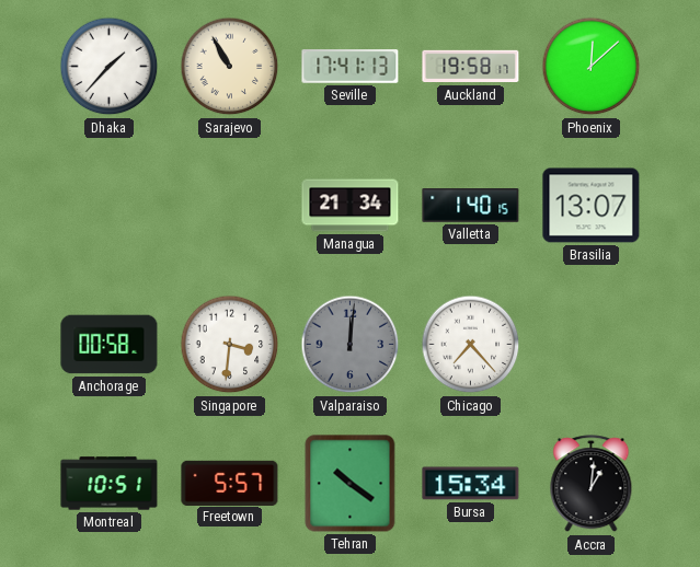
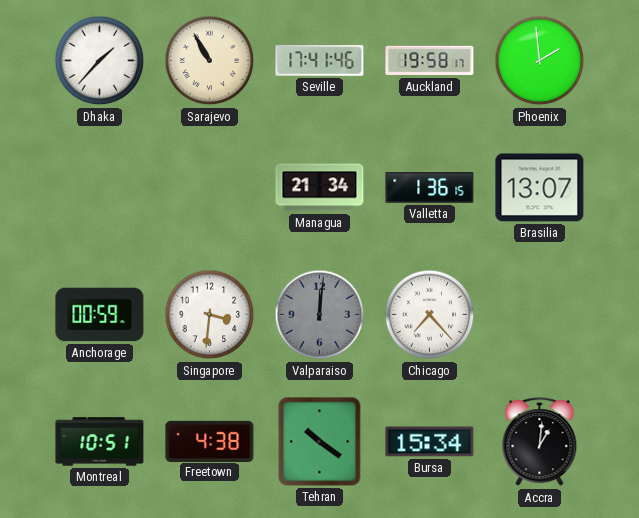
Seville: 17:41:13 -> 17:41:46 (320, 61)
Phoenix: 12:08 -> 1:59 (540, 61)
Valletta: 1:40 -> 1:36 (430, 188)
Anchorage: 00:58 -> 00:59 (100, 315)
Freetown: 5:57 -> 4:38 (210, 441)
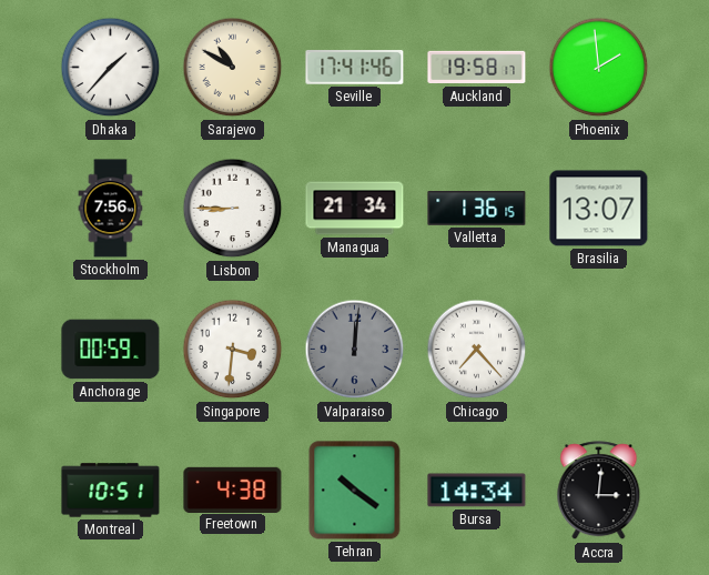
Sarajevo: 10:55 -> 10:50 (233, 68)
Stockholm: none -> 7:56 (111, 209)
Lisbon: none -> 8:45 (233, 209)
Bursa: 15:34 -> 14:34 (477, 491)
Accra: 1:01 -> 3:01 (599, 491)
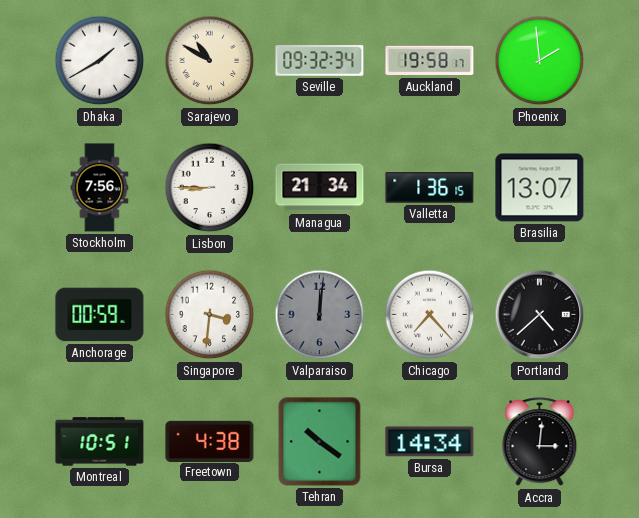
Dhaka: 1:37 -> 1:40 (100, 61)
Seville: 17:41 -> 09:32 (320, 61)
Portland: none -> 4:38 (540, 315)
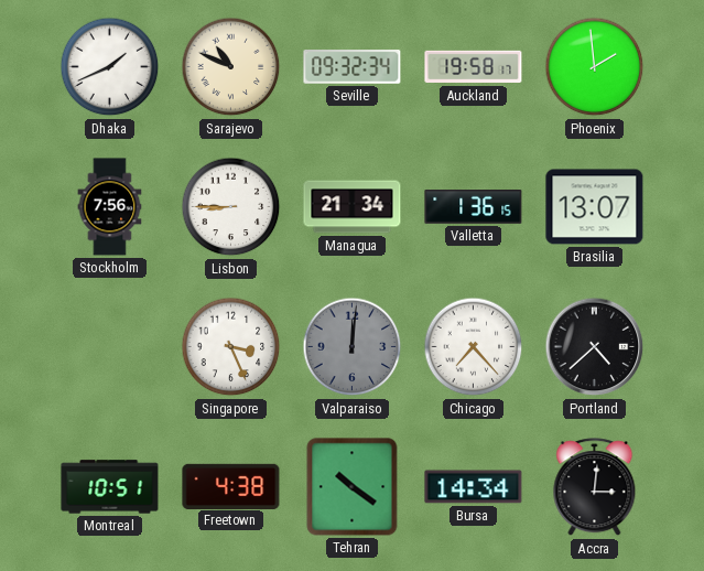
Dhaka: 1:40 -> 1:41 (110, 67)
Sarajevo: 10:50 -> 10:49 (231, 67)
Anchorage: 00:59 -> none (100, 315)
Singapore: 3:31 -> 3:26 (231, 347)
